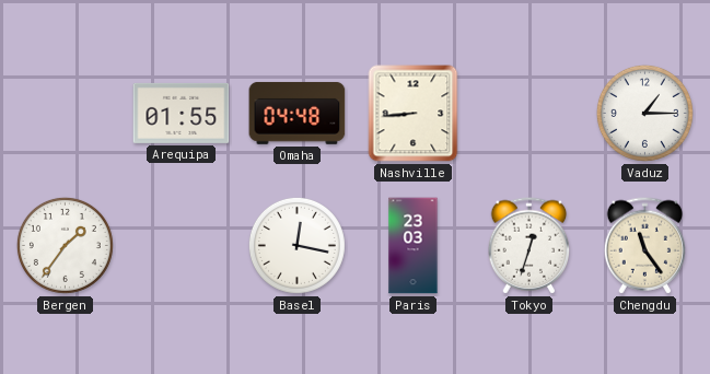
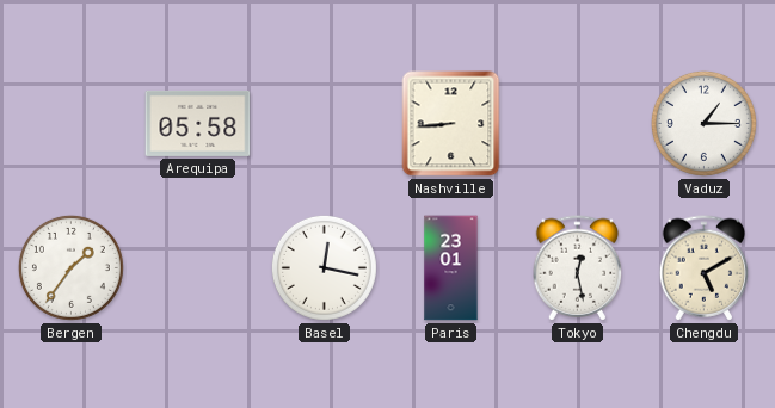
Arequipa: 01:55 -> 05:58 (198, 123)
Omaha: 04:48 -> none (298, 114)
Paris: 23:03 -> 23:01 (451, 268)
Tokyo: 12:33 -> 12:28 (578, 268)
Chengdu: 11:24 -> 5:10 (705, 268)
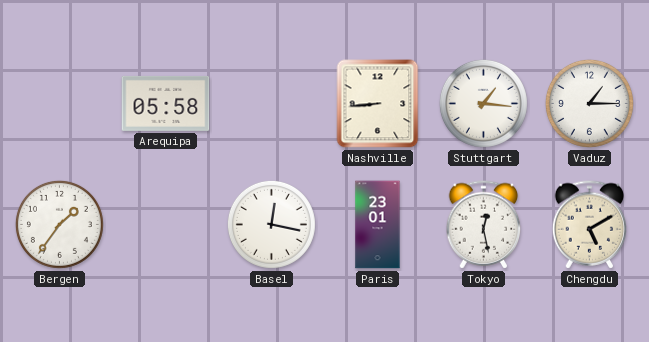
Stuttgart: none -> 1:16 (483, 103)
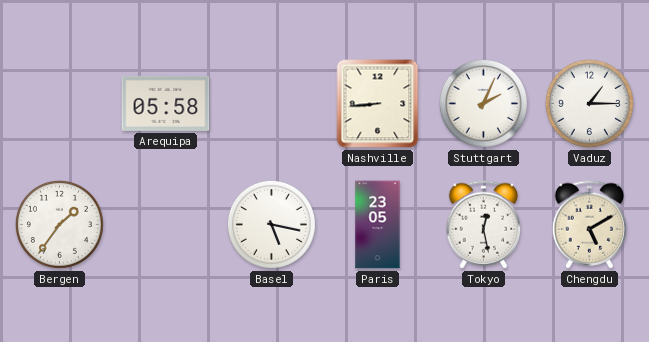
Stuttgart: 1:16 -> 2:04 (483, 103)
Basel: 12:17 -> 5:17 (271, 224)
Paris: 23:01 -> 23:05 (378, 225)
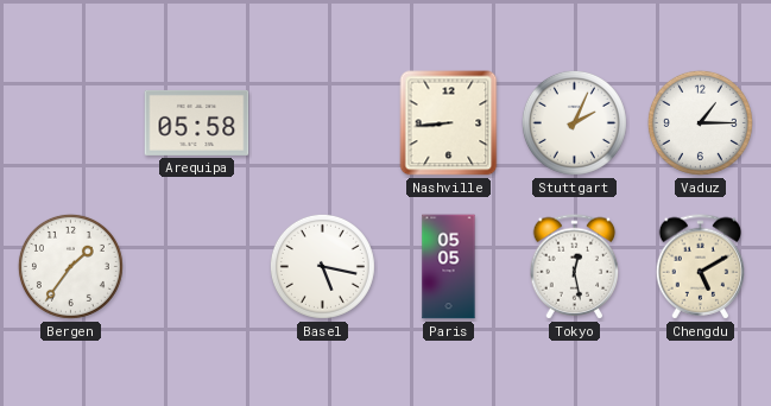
Paris: 23:05 -> 05:05 (449, 267)
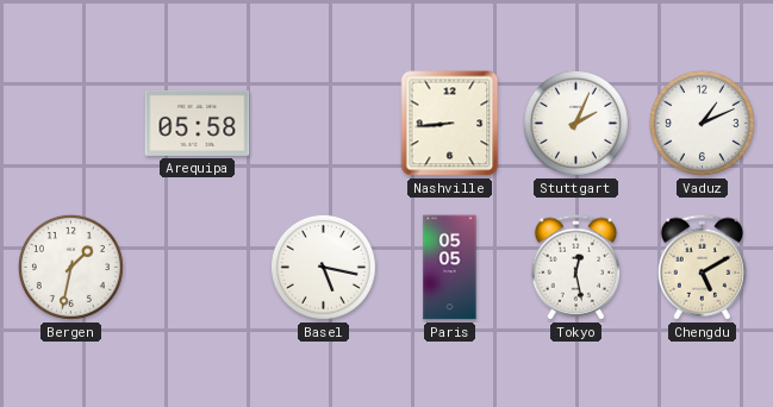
Vaduz: 1:15 -> 1:11 (702, 123)
Bergen: 1:36 -> 1:32 (70, 267)
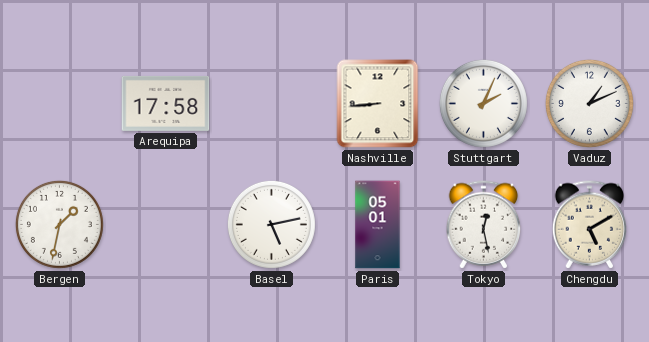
Arequipa: 05:58 -> 17:58 (166, 103)
Basel: 5:17 -> 5:13 (271, 224)
Paris: 05:05 -> 05:01 (378, 225)
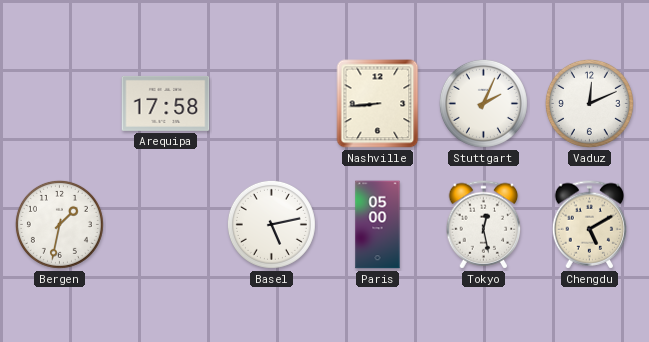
Vaduz: 1:11 -> 12:11 (589, 103)
Paris: 05:01 -> 05:00 (378, 225)
